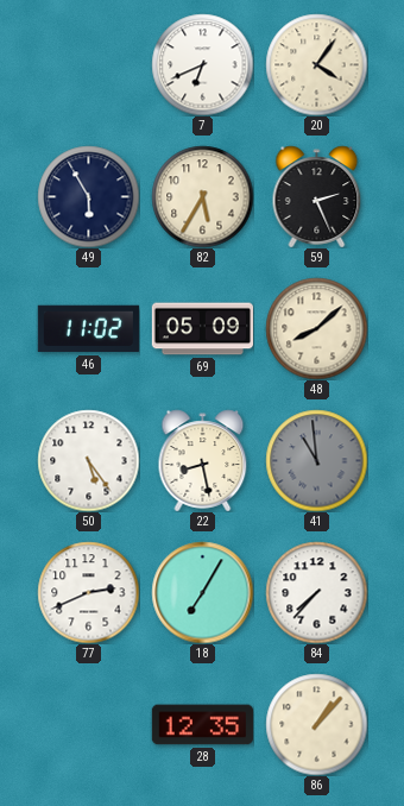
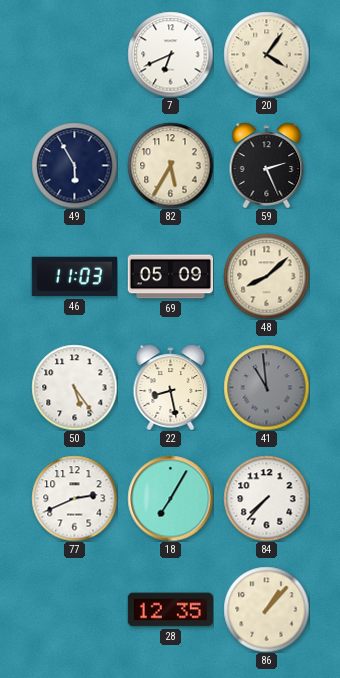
46: 11:02 -> 11:03 (74, 277)
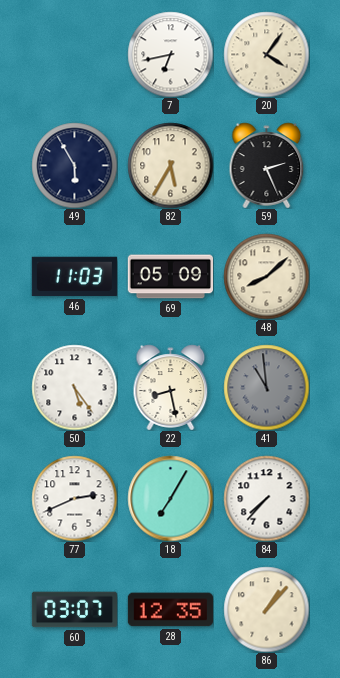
7: 6:41 -> 6:43 (170, 54)
60: none -> 03:07 (74, 610)
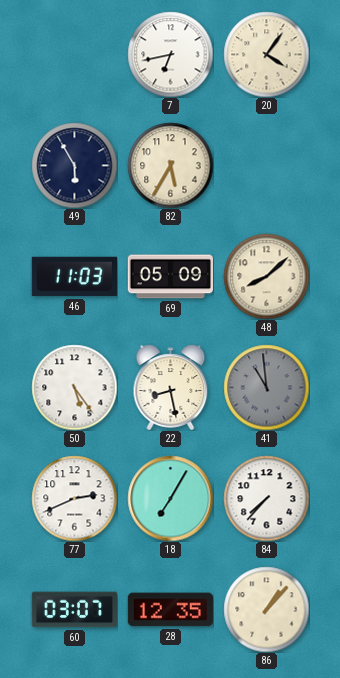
59: 2:26 -> none (267, 165)
